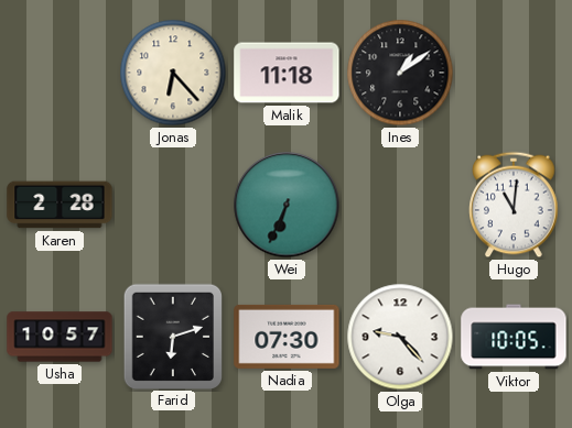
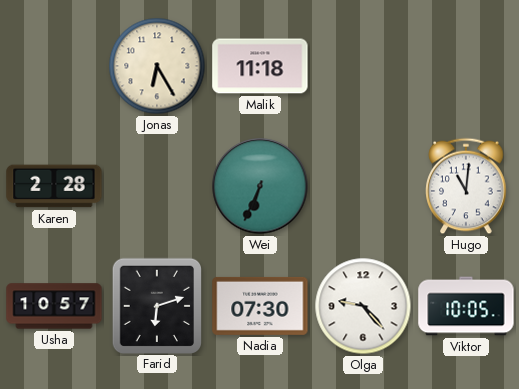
Jonas: 6:23 -> 6:25 (157, 66)
Ines: 1:09 -> none (400, 73)
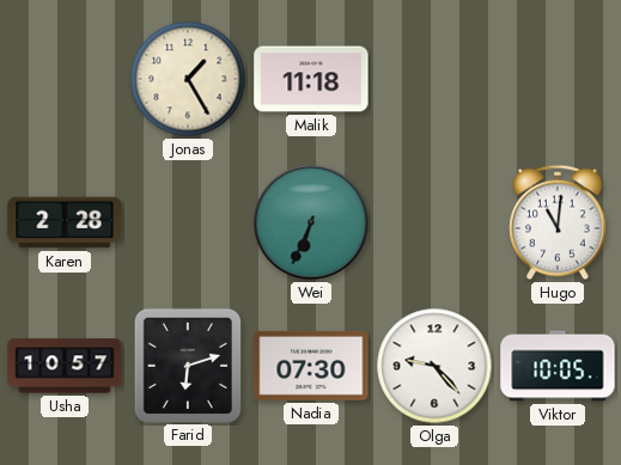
Jonas: 6:25 -> 1:25 (188, 79)
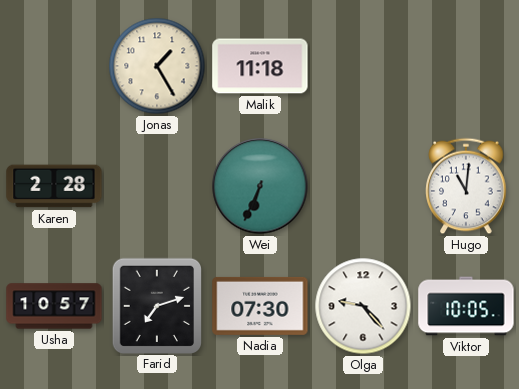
Farid: 6:12 -> 7:12 (156, 305)
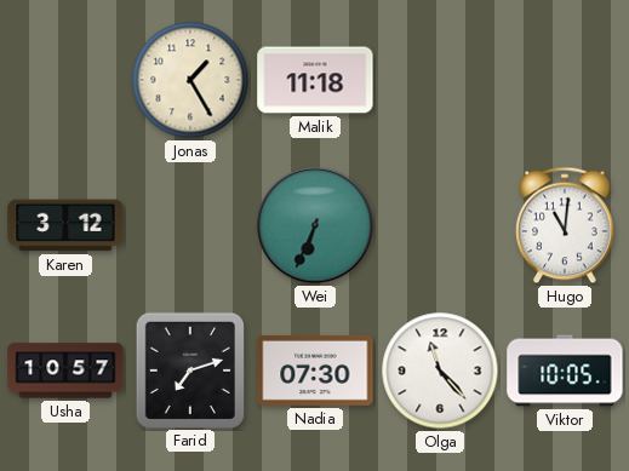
Karen: 2:28 -> 3:12 (65, 225)
Olga: 9:23 -> 11:23 (440, 371)
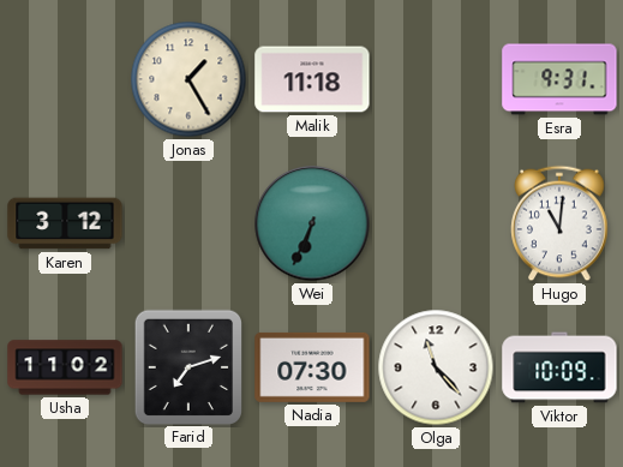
Esra: none -> 9:31 (559, 79)
Usha: 10:57 -> 11:02 (65, 367)
Viktor: 10:05 -> 10:09 (559, 367)
